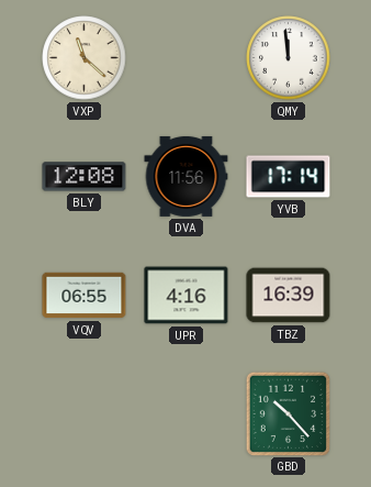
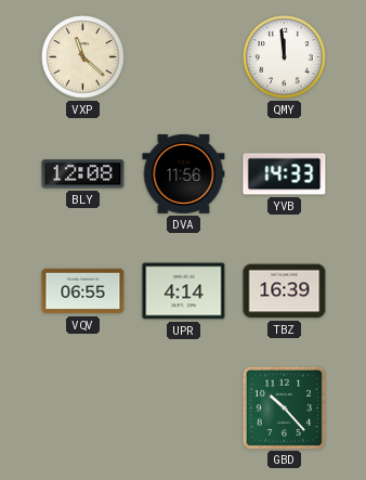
YVB: 17:14 -> 14:33 (285, 174)
UPR: 4:16 -> 4:14 (184, 291)
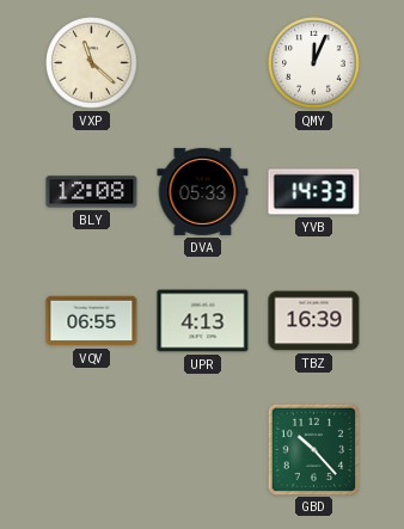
QMY: 11:59 -> 12:04 (314, 63)
DVA: 11:56 -> 05:33 (203, 191)
UPR: 4:14 -> 4:13 (203, 321)
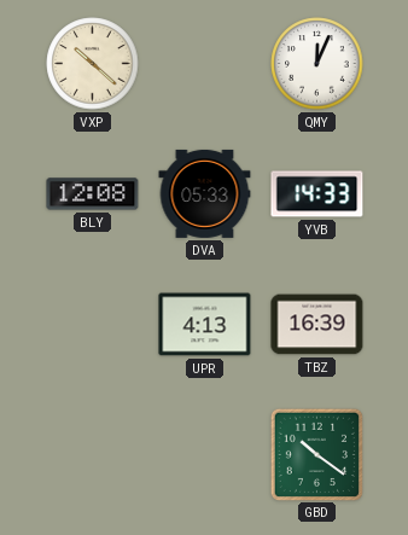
VXP: 11:22 -> 10:22 (93, 64)
VQV: 06:55 -> none (92, 321)
GBD: 10:23 -> 10:21 (316, 454)
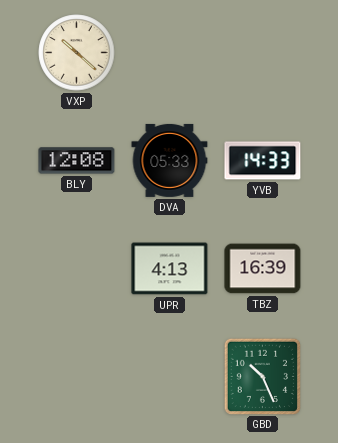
QMY: 12:04 -> none (317, 64)
GBD: 10:21 -> 10:26 (262, 376)
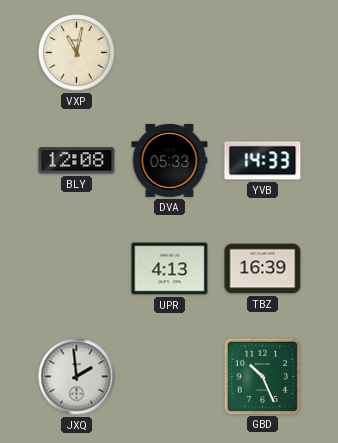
VXP: 10:22 -> 11:02 (77, 53)
JXQ: none -> 1:59 (77, 377)
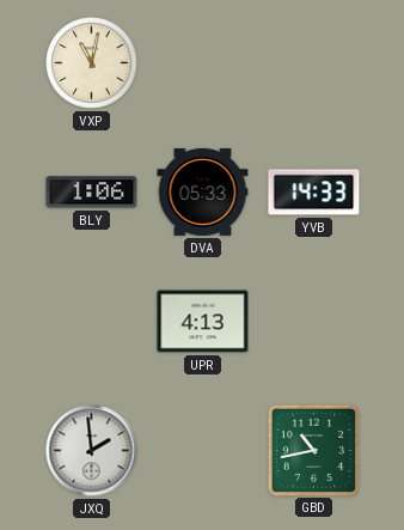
BLY: 12:08 -> 1:06 (92, 193)
TBZ: 16:39 -> none (263, 269)
GBD: 10:26 -> 10:43 (313, 450)
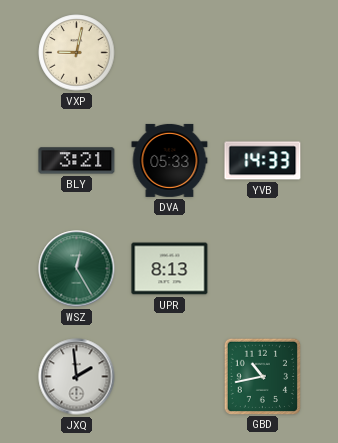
VXP: 11:02 -> 9:02 (77, 53)
BLY: 1:06 -> 3:21 (77, 161)
WSZ: none -> 12:25 (77, 269)
UPR: 4:13 -> 8:13 (170, 269)
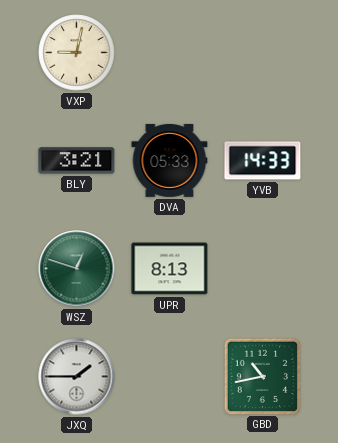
WSZ: 12:25 -> 12:48 (77, 269)
JXQ: 1:59 -> 1:45 (77, 377)
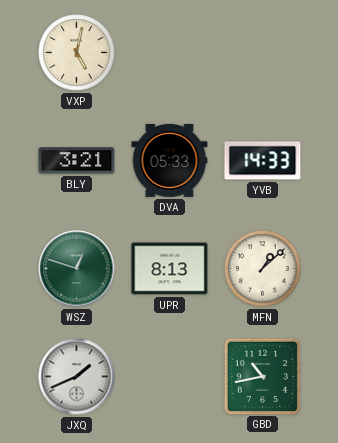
VXP: 9:02 -> 5:02 (77, 53)
MFN: none -> 1:08 (263, 269)
JXQ: 1:45 -> 1:41 (77, 377)
